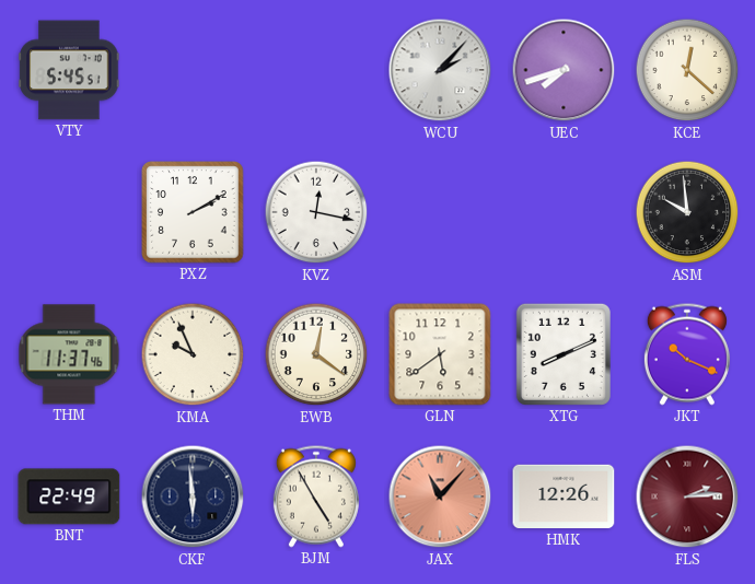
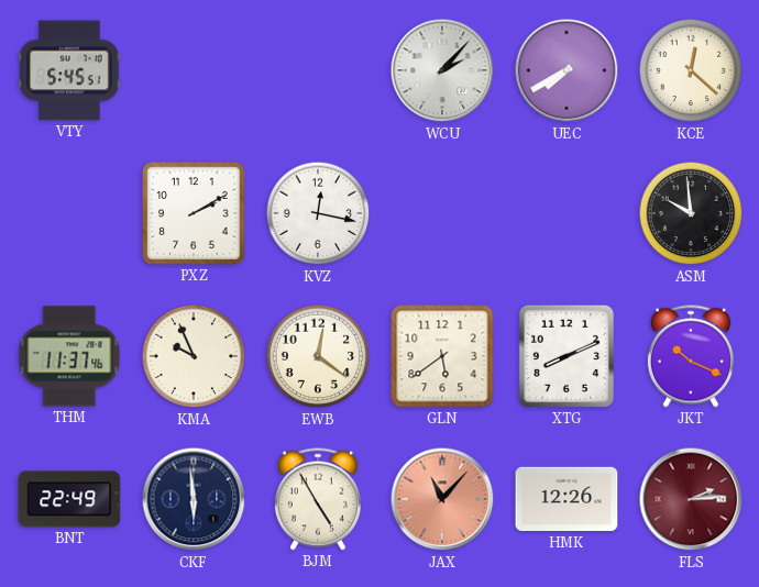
UEC: 7:42 -> 7:40 (566, 70)
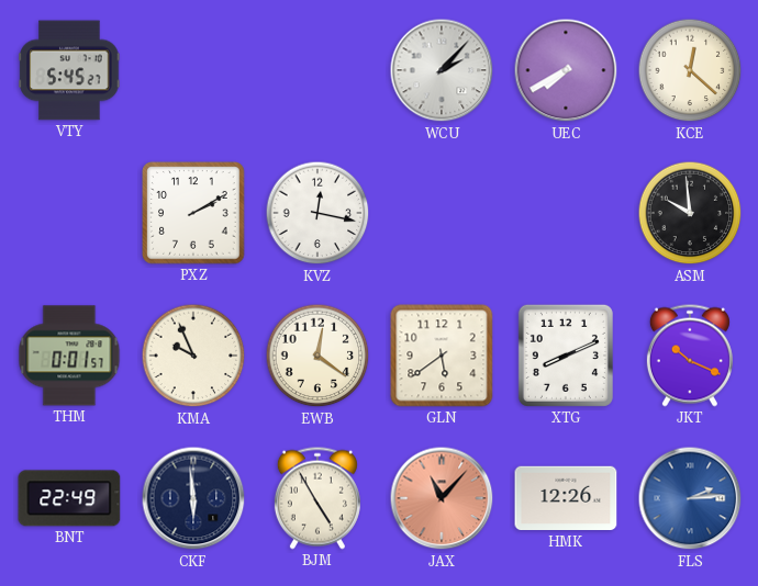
VTY: 5:45:51 -> 5:45:27 (69, 70)
THM: 11:37 -> 0:01 (69, 356)
FLS dial: burgundy -> blue (690, 498)
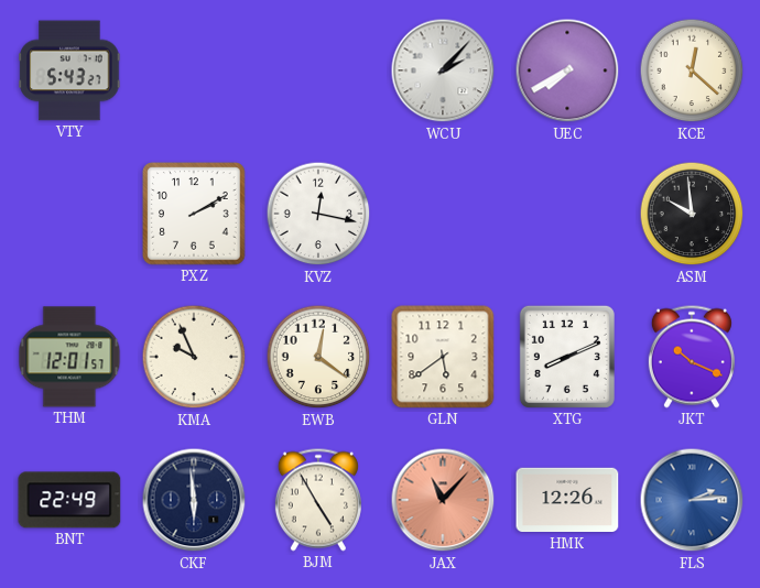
VTY: 5:45 -> 5:43 (69, 70)
THM: 0:01 -> 12:01 (69, 357)
